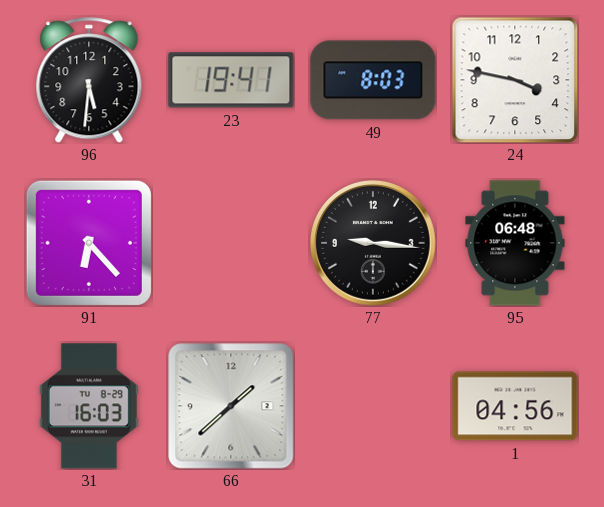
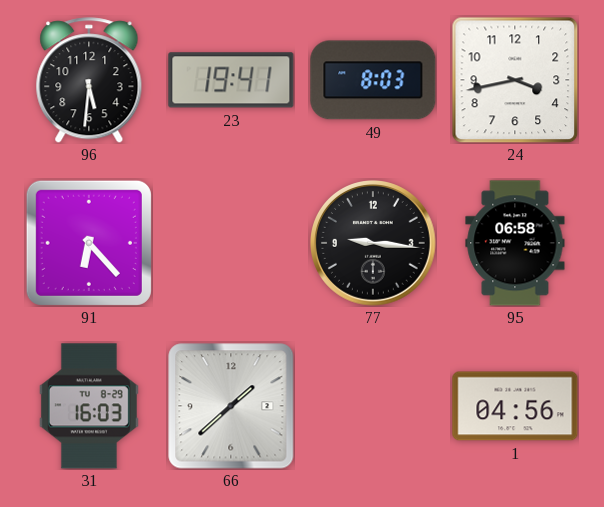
24: 3:47 -> 3:43 (515, 80)
95: 06:48 -> 06:58 (515, 243)
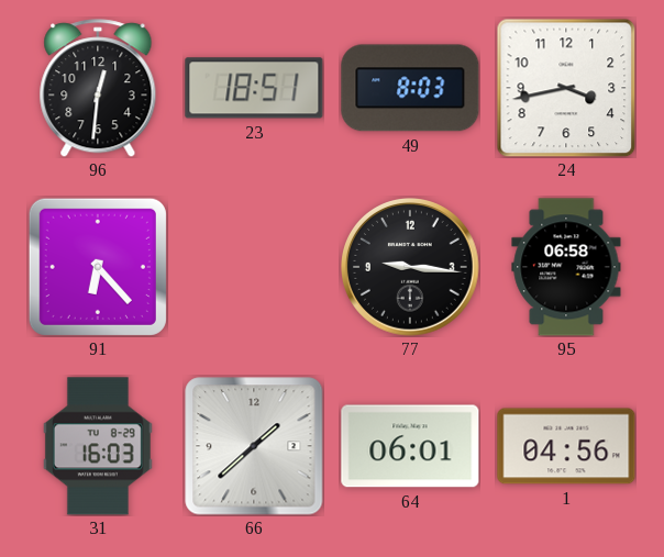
96: 5:31 -> 12:31 (98, 88)
23: 19:41 -> 18:51 (254, 88)
64: none -> 06:01 (410, 446)
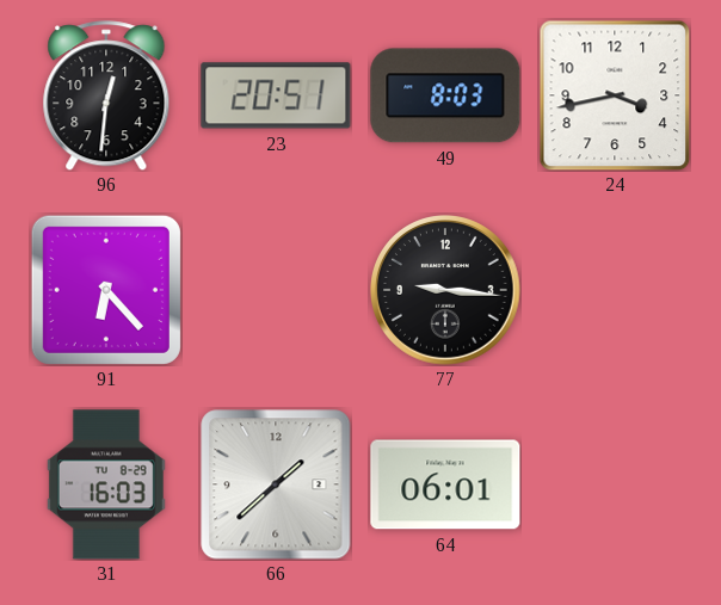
23: 18:51 -> 20:51 (276, 95)
95: 06:58 -> none (566, 267)
1: 04:56 -> none (566, 446)
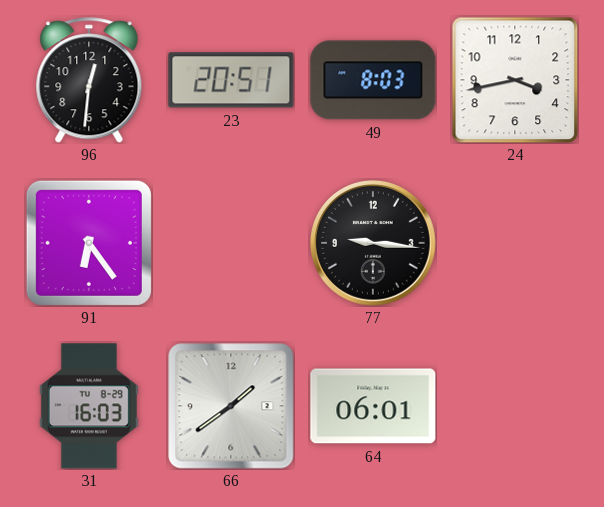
91: 6:23 -> 6:24 (89, 243)
66: 1:38 -> 1:39 (231, 406)
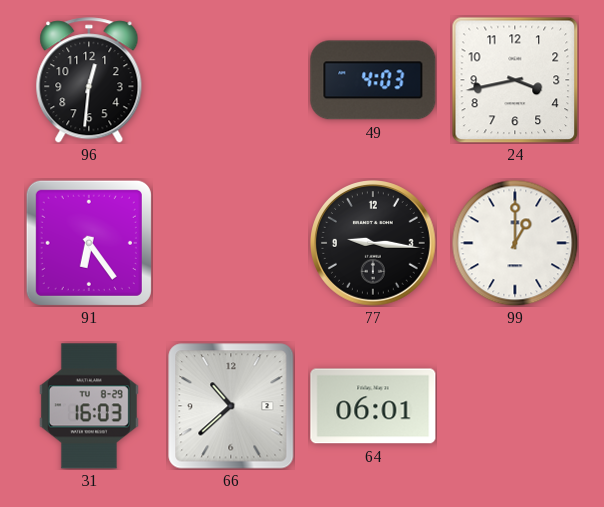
23: 20:51 -> none (231, 80)
49: 8:03 -> 4:03 (373, 80)
99: none -> 1:00 (515, 243)
66: 1:39 -> 10:38 (231, 406)
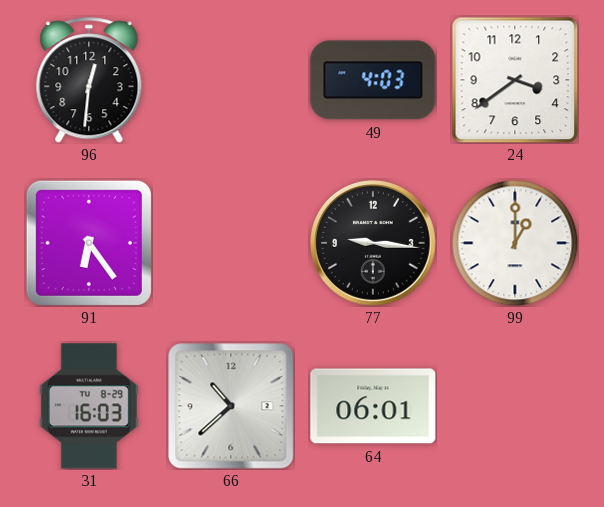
24: 3:43 -> 3:39 (515, 80)
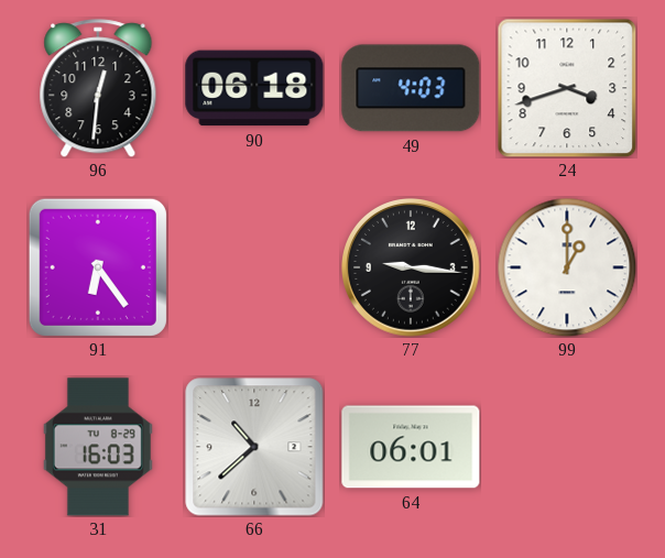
90: none -> 06:18 (254, 88)
24: 3:39 -> 3:42 (567, 88)
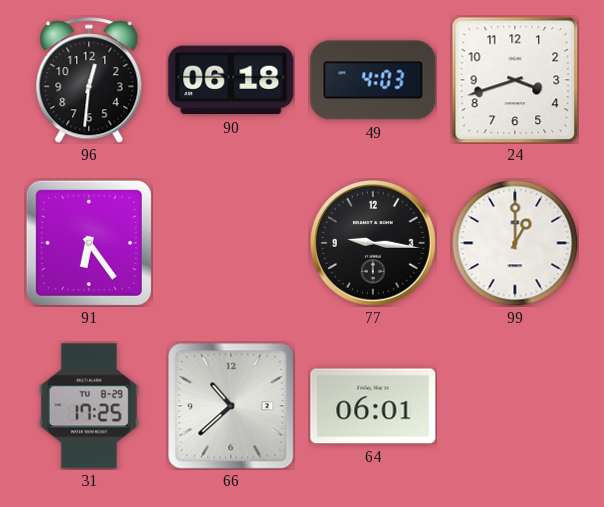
31: 16:03 -> 17:25 (89, 406)
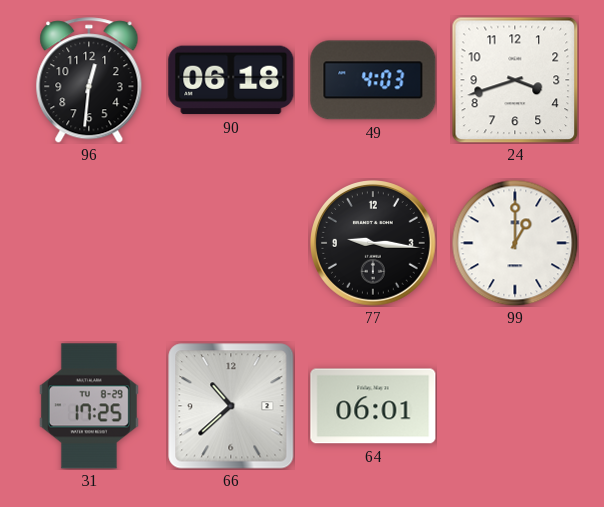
91: 6:24 -> none (89, 243)
